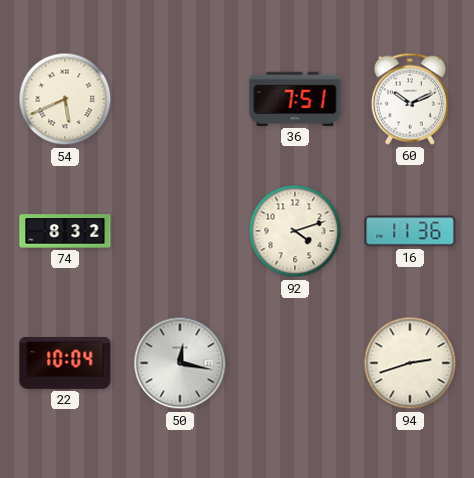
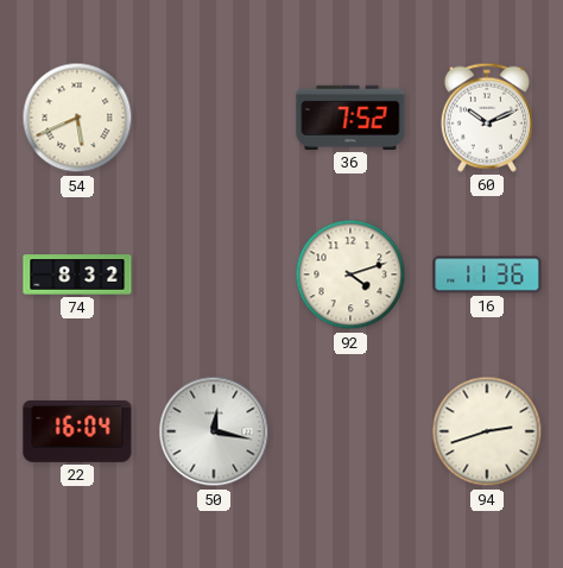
36: 7:51 -> 7:52 (350, 118)
22: 10:04 -> 16:04 (77, 433)
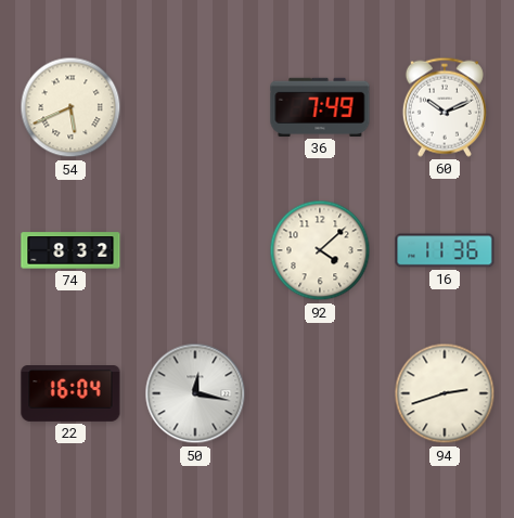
36: 7:52 -> 7:49 (320, 107)
92: 4:12 -> 4:08 (320, 250)
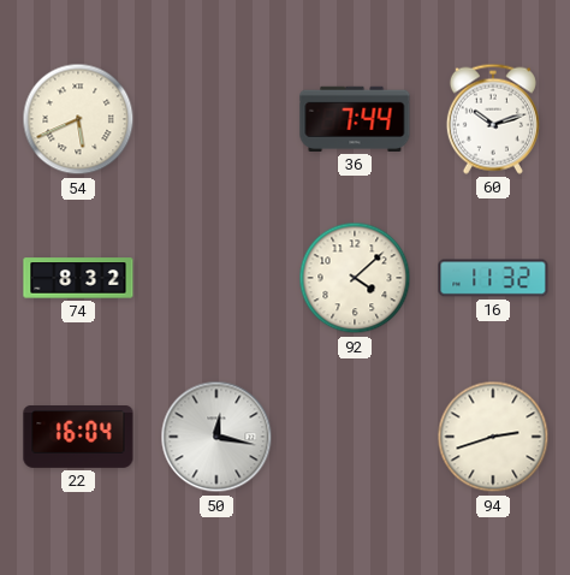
36: 7:49 -> 7:44 (355, 119)
60: 10:11 -> 10:12 (493, 119)
16: 11:36 -> 11:32 (493, 278)
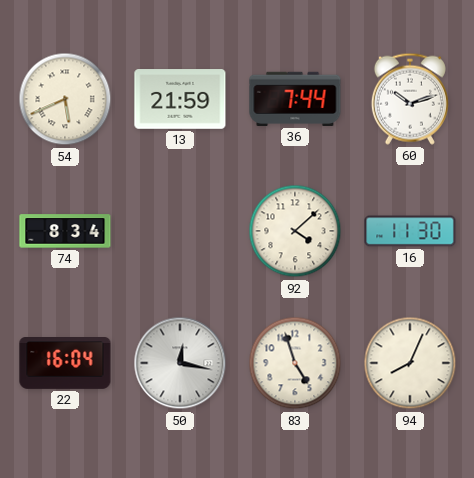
13: none -> 21:59 (180, 99)
74: 8:32 -> 8:34 (65, 231)
16: 11:32 -> 11:30 (410, 231)
83: none -> 4:57 (295, 363)
94: 2:42 -> 8:04 (410, 363)
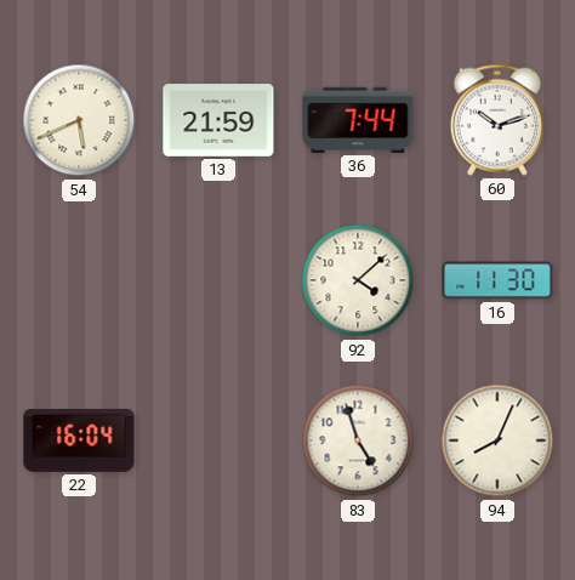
74: 8:34 -> none (65, 231)
50: 12:17 -> none (180, 363)
